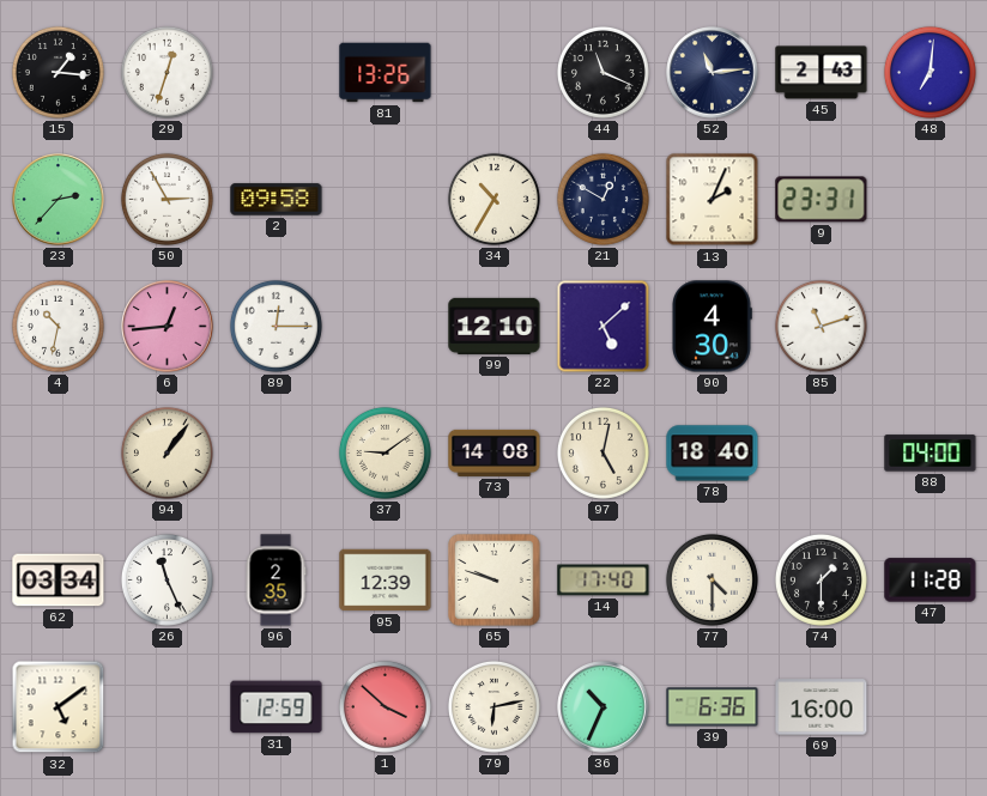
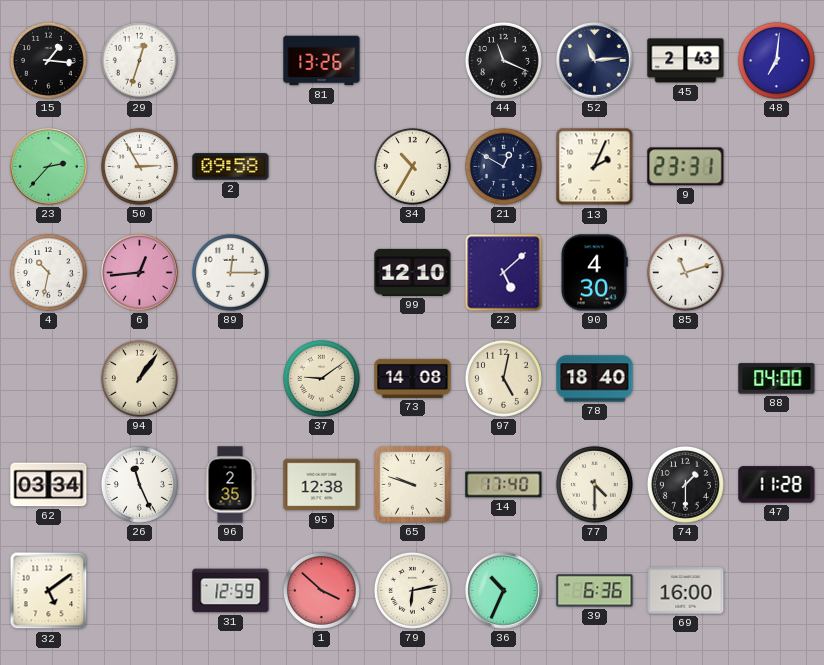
95: 12:39 -> 12:38 (322, 485)
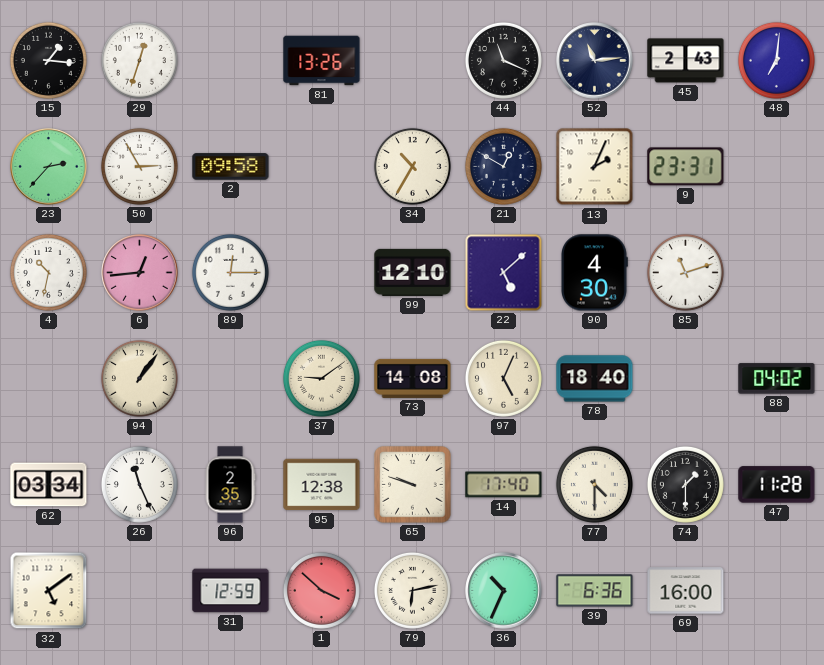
97: 5:02 -> 5:04 (503, 378)
88: 04:00 -> 04:02 (777, 379)
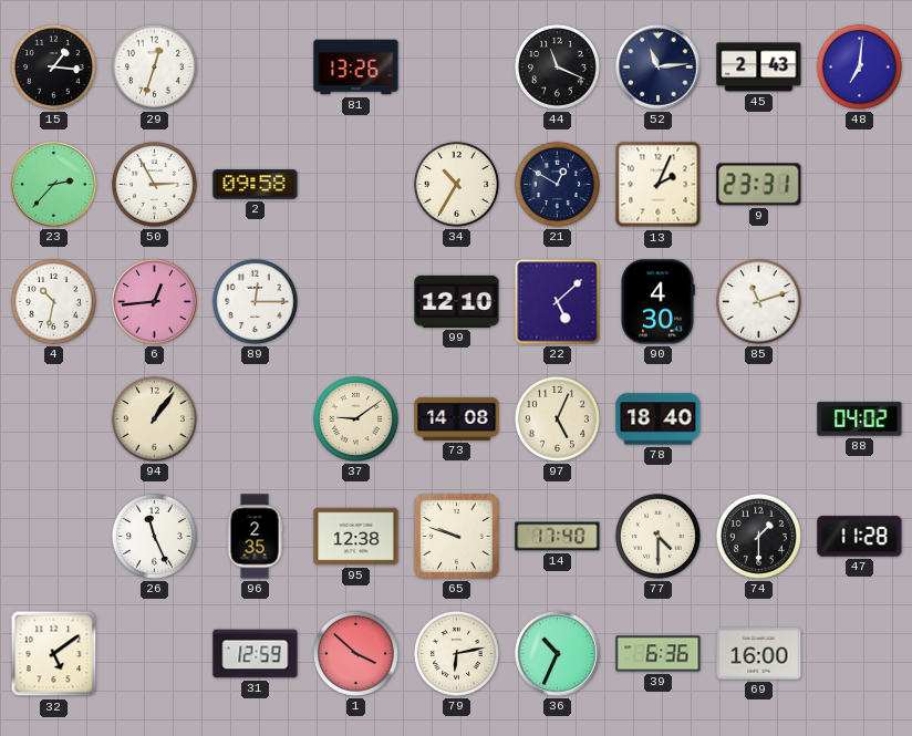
62: 03:34 -> none (49, 485)
